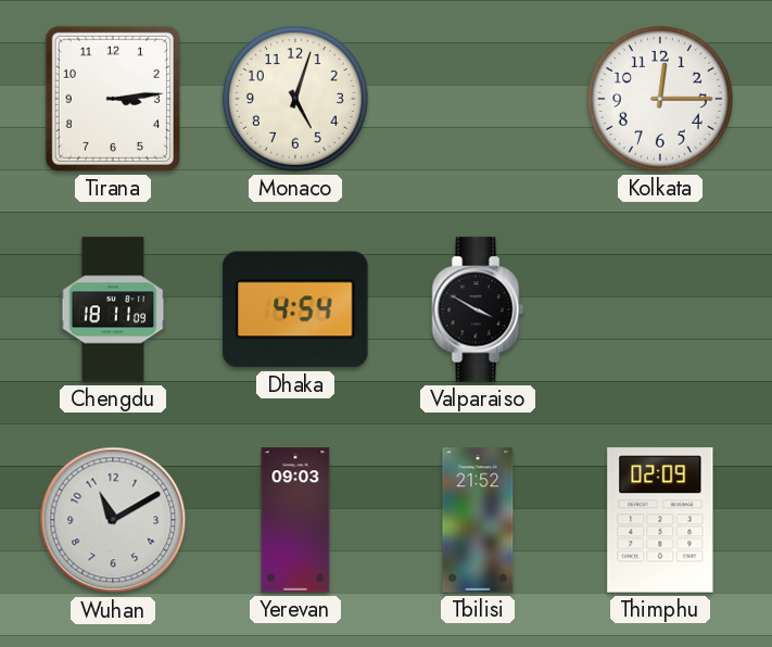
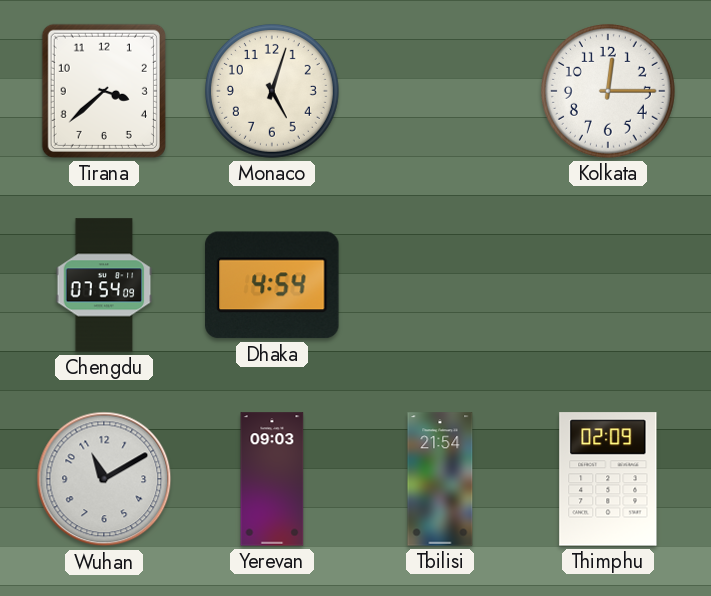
Tirana: 3:14 -> 3:38 (104, 91)
Chengdu: 18:11 -> 07:54 (104, 285)
Valparaiso: 3:50 -> none (478, 309)
Tbilisi: 21:52 -> 21:54 (440, 479)
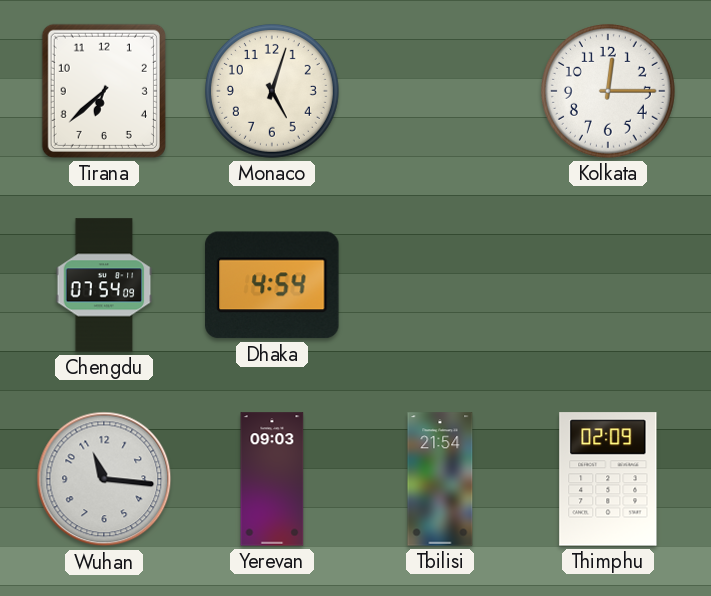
Tirana: 3:38 -> 6:38 (104, 91)
Wuhan: 11:10 -> 11:16 (104, 479)
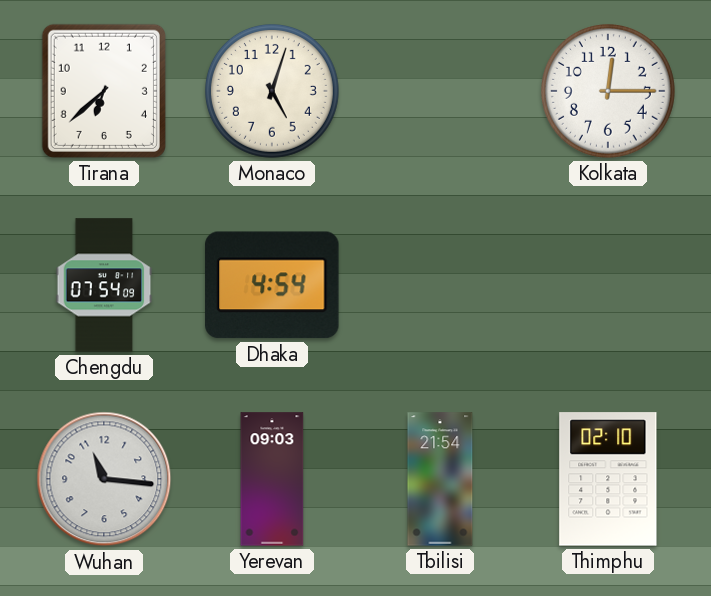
Thimphu: 02:09 -> 02:10 (608, 479)
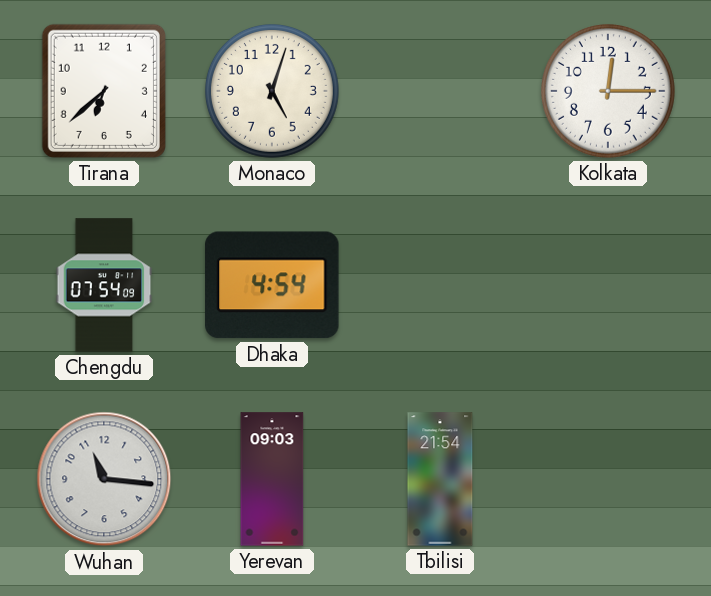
Thimphu: 02:10 -> none (608, 479)
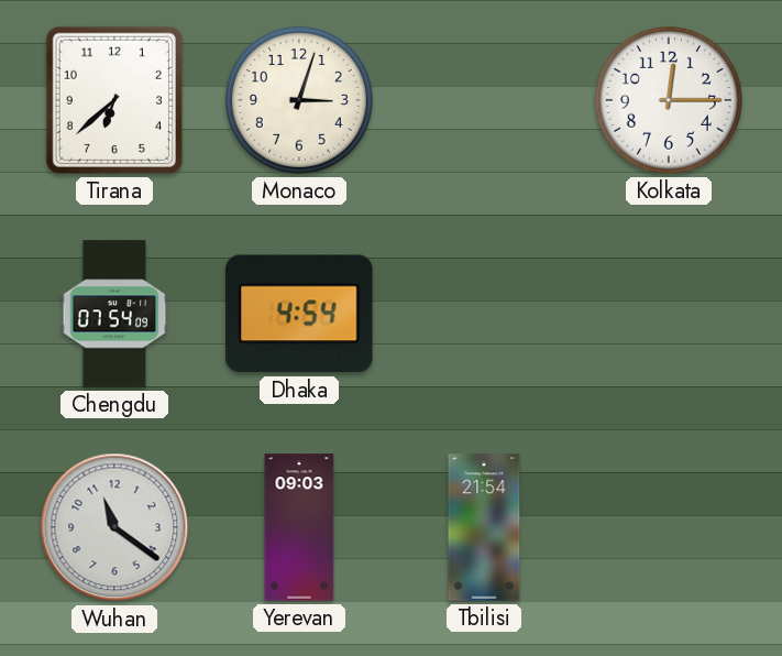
Monaco: 5:03 -> 3:03 (299, 100)
Wuhan: 11:16 -> 11:21 (114, 527)
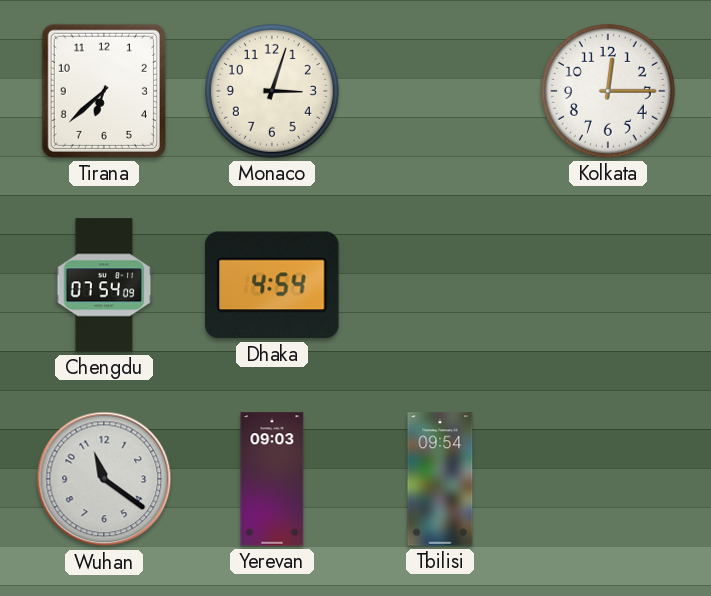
Tbilisi: 21:54 -> 09:54 (440, 479)
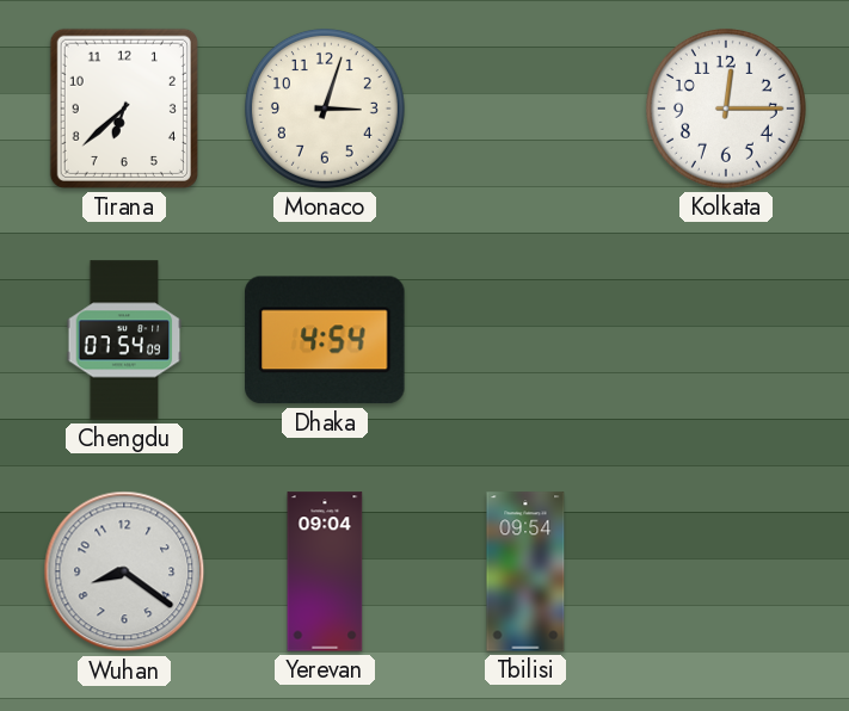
Wuhan: 11:21 -> 8:21 (124, 571)
Yerevan: 09:03 -> 09:04 (325, 571)
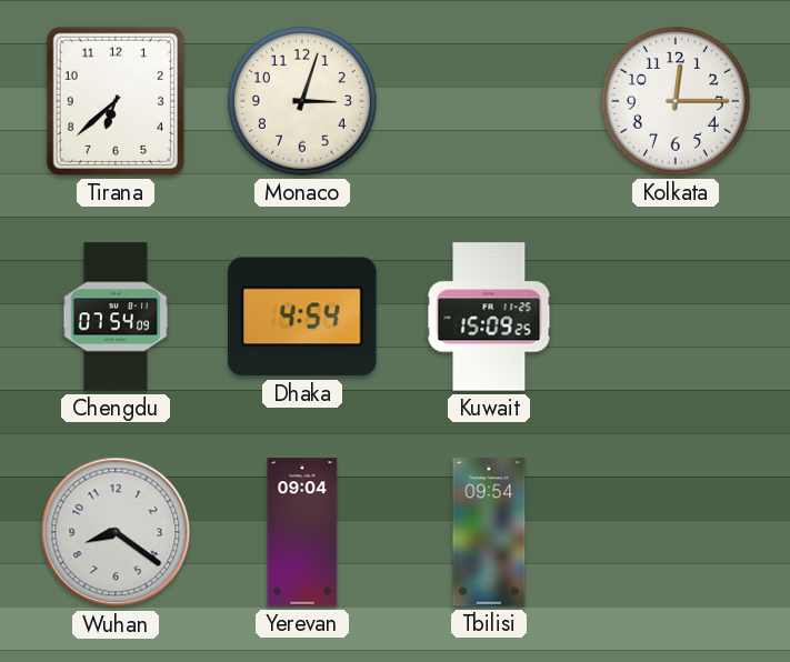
Kuwait: none -> 15:09 (489, 317)
